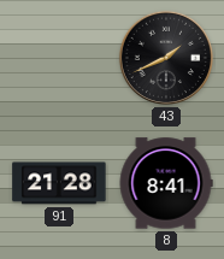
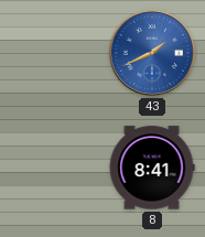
43 dial: black -> blue (152, 53)
91: 21:28 -> none (59, 183)
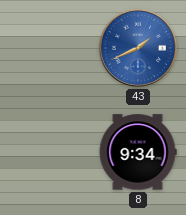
8: 8:41 -> 9:34 (138, 152)
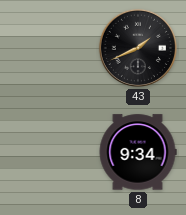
43 dial: blue -> black (138, 48)
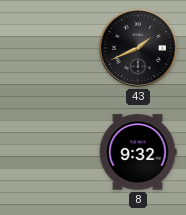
8: 9:34 -> 9:32 (138, 152)
